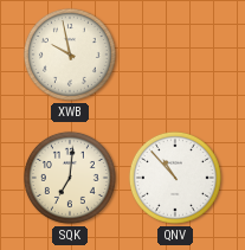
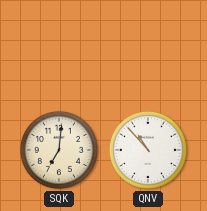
XWB: 9:58 -> none (70, 55)
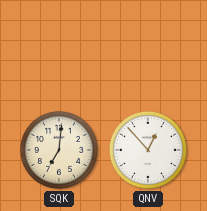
QNV: 10:53 -> 12:53 (148, 150)
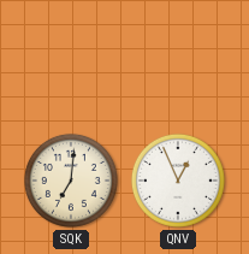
QNV: 12:53 -> 12:56 (178, 181)
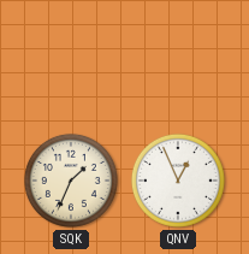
SQK: 7:01 -> 1:34 (71, 181)
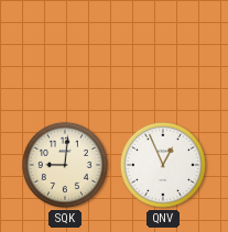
SQK: 1:34 -> 9:01 (65, 165)
